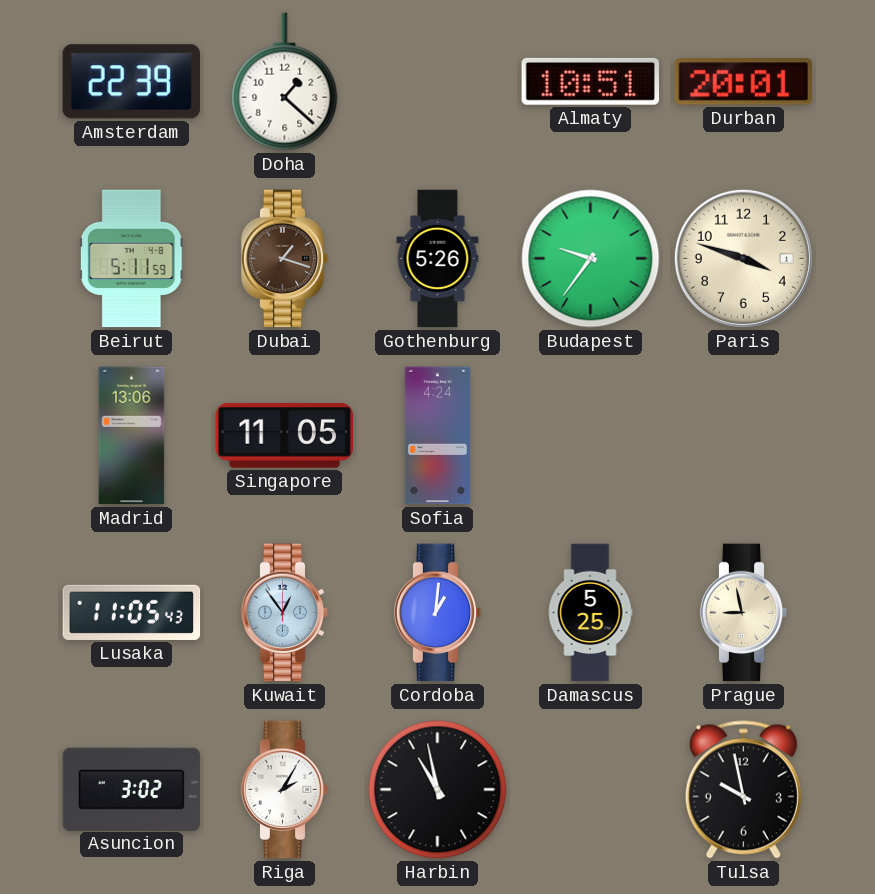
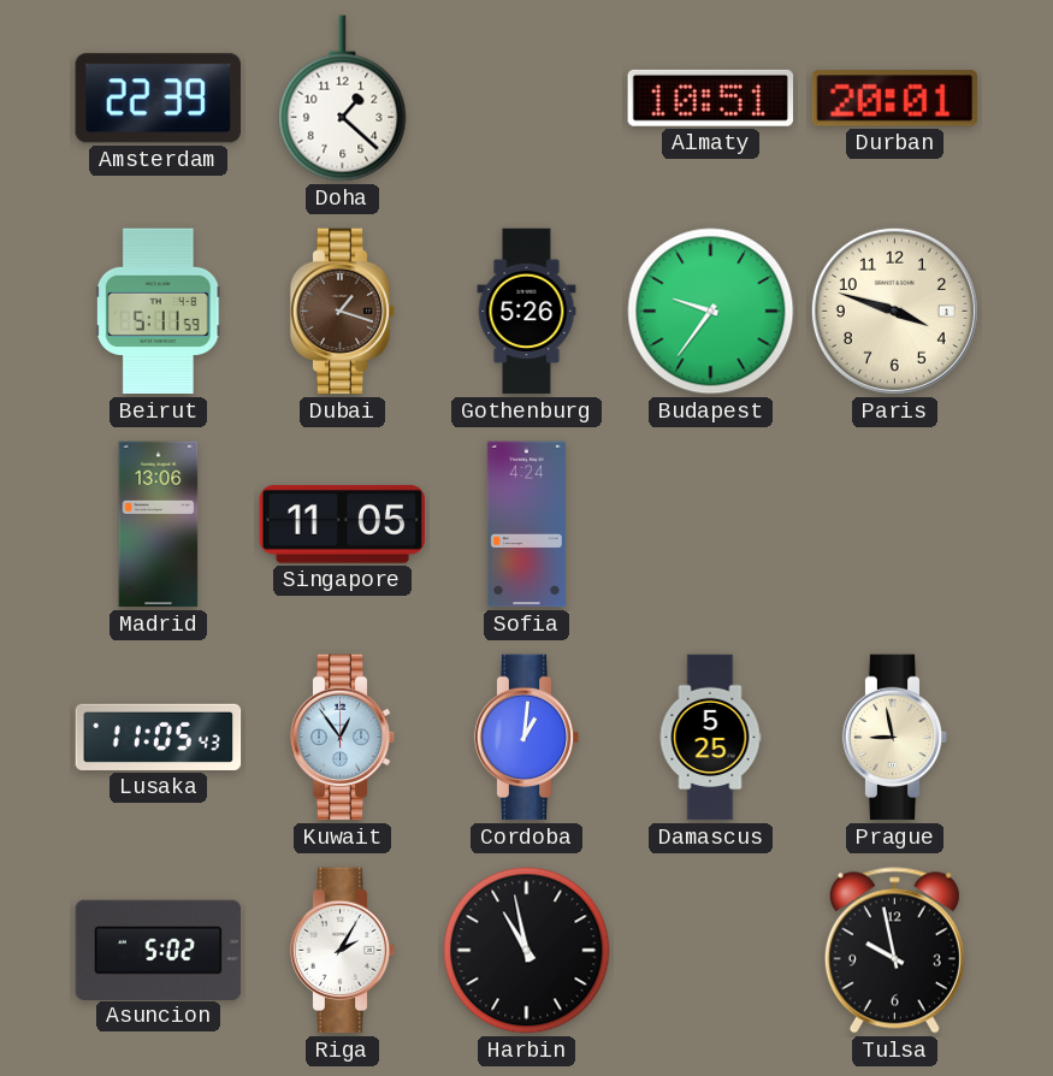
Asuncion: 3:02 -> 5:02 (159, 950)
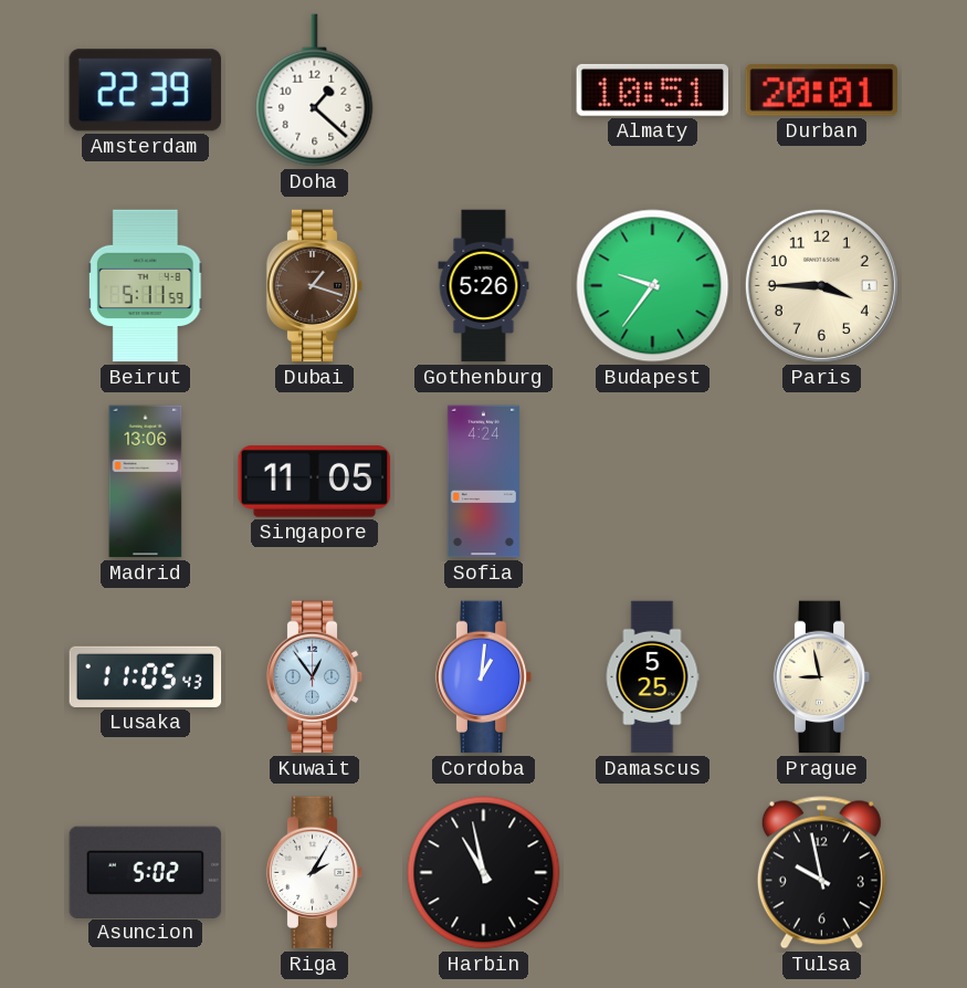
Paris: 3:48 -> 3:45 (821, 285)
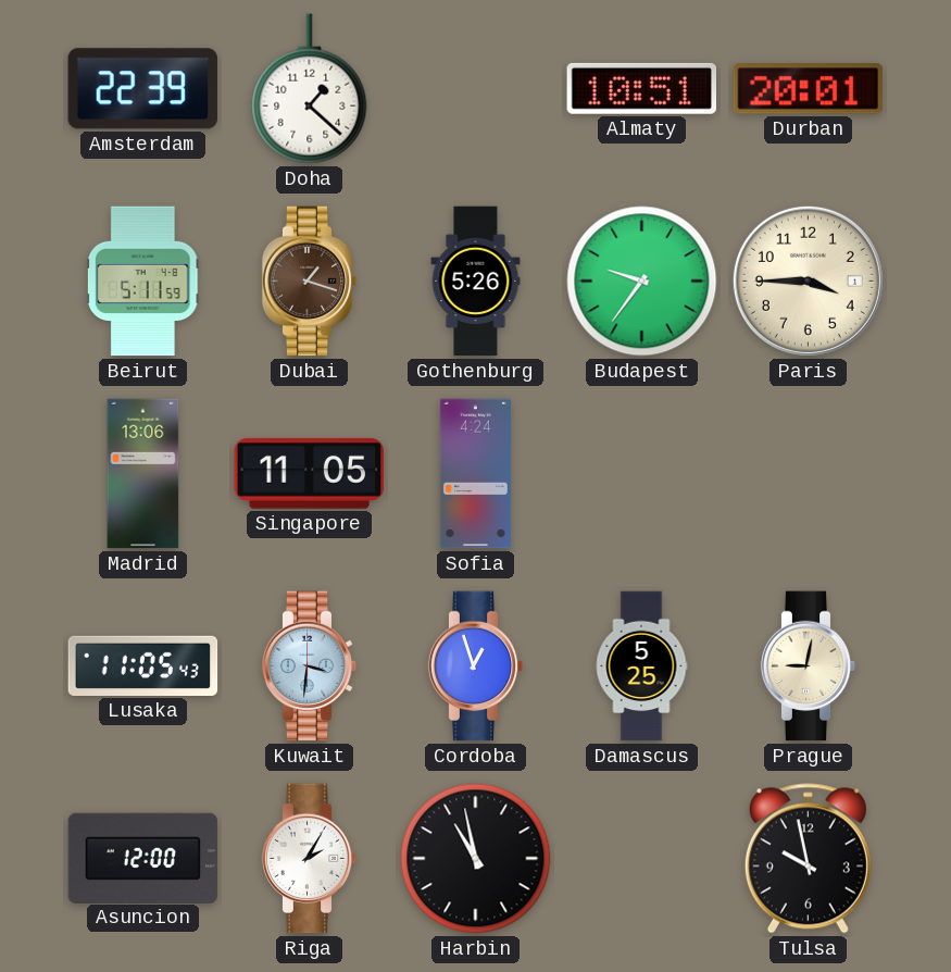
Kuwait: 12:54 -> 3:31 (310, 666)
Cordoba: 1:01 -> 12:57 (476, 666)
Prague: 8:58 -> 9:02 (809, 666)
Asuncion: 5:02 -> 12:00 (143, 858)
